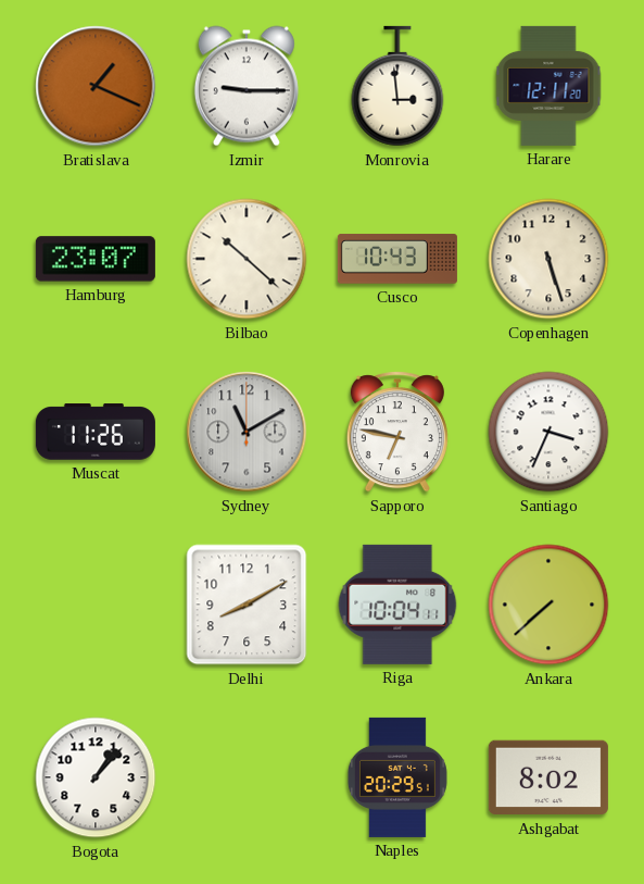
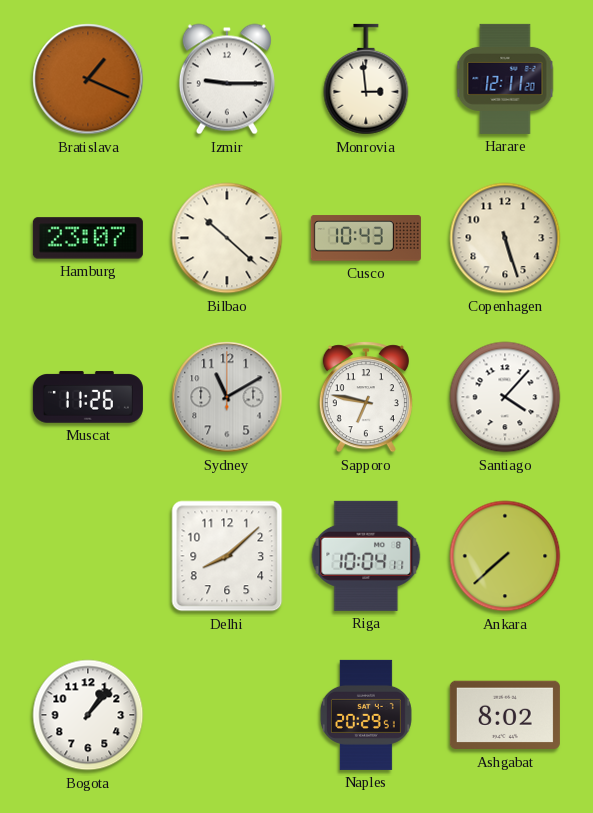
Santiago: 3:34 -> 4:07 (505, 397)
Delhi: 8:10 -> 8:08 (227, 556)
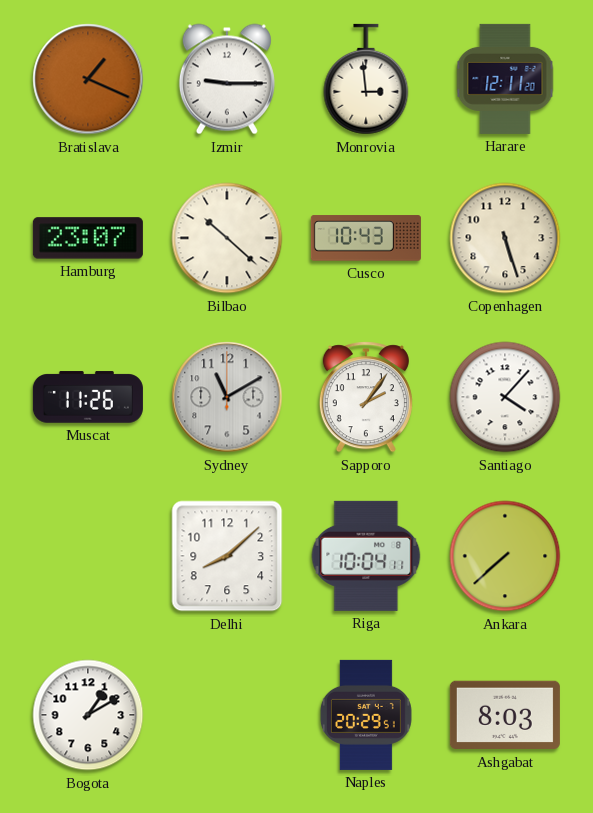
Sapporo: 6:47 -> 2:06 (366, 397)
Bogota: 1:07 -> 1:10 (88, 715)
Ashgabat: 8:02 -> 8:03 (505, 715)
